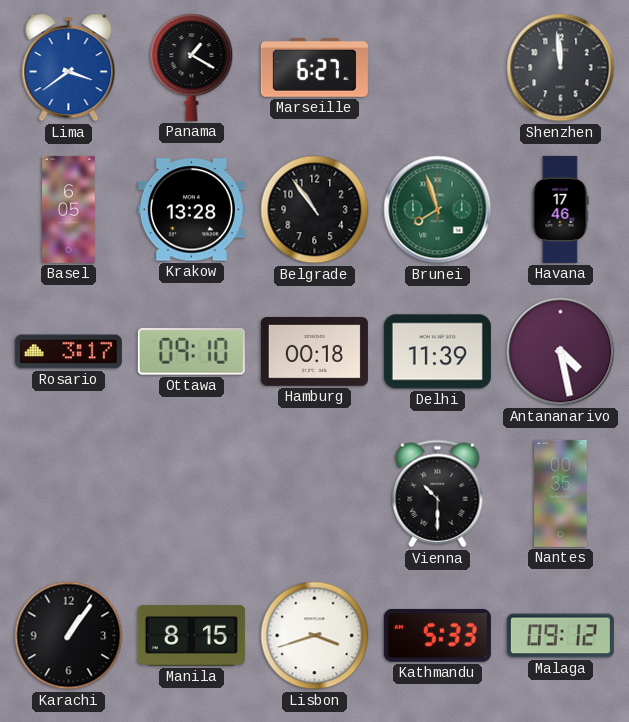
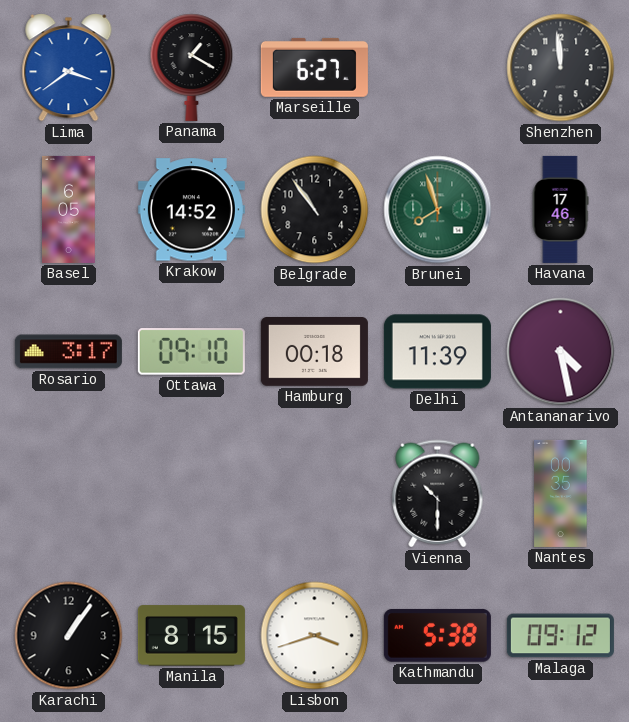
Krakow: 13:28 -> 14:52 (191, 210)
Kathmandu: 5:33 -> 5:38 (437, 635)
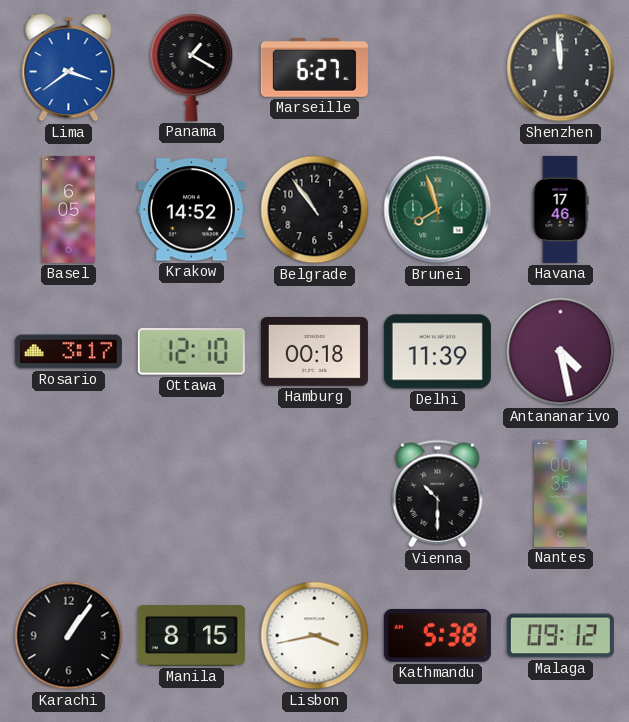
Ottawa: 09:10 -> 12:10 (191, 352)
Lisbon: 3:42 -> 3:43 (315, 636)
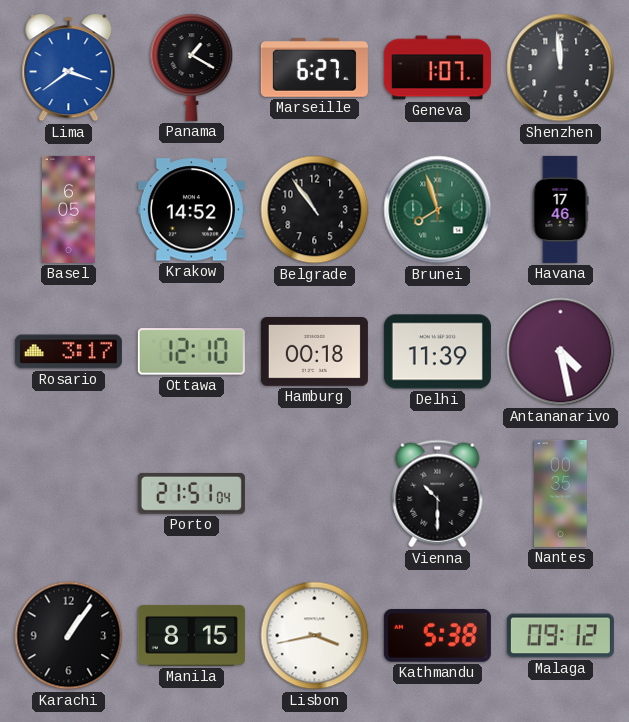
Geneva: none -> 1:07 (437, 68)
Porto: none -> 21:51 (191, 493)
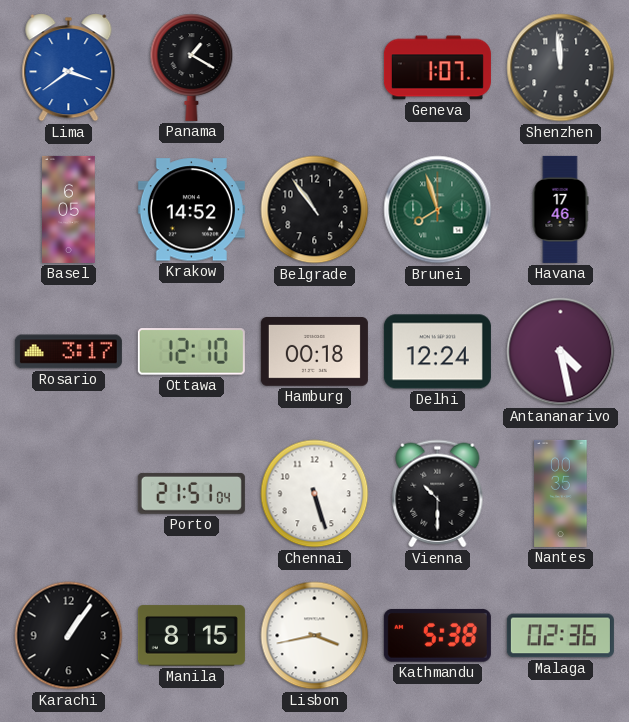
Marseille: 6:27 -> none (314, 67)
Delhi: 11:39 -> 12:24 (437, 352)
Chennai: none -> 5:27 (315, 494)
Malaga: 09:12 -> 02:36 (560, 636)
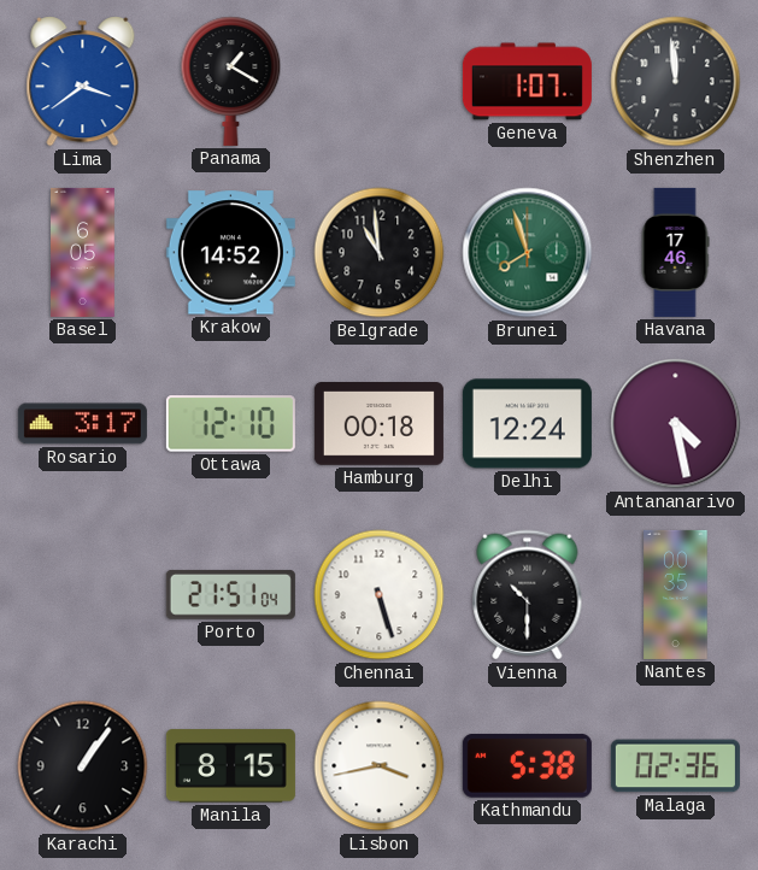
Belgrade: 10:54 -> 10:59 (380, 253)
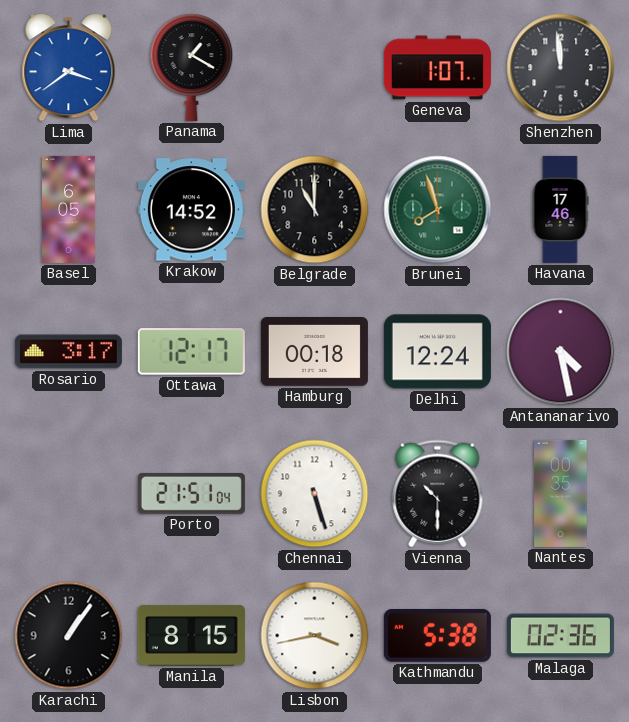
Belgrade: 10:59 -> 11:00 (315, 210)
Ottawa: 12:10 -> 12:17 (191, 352)
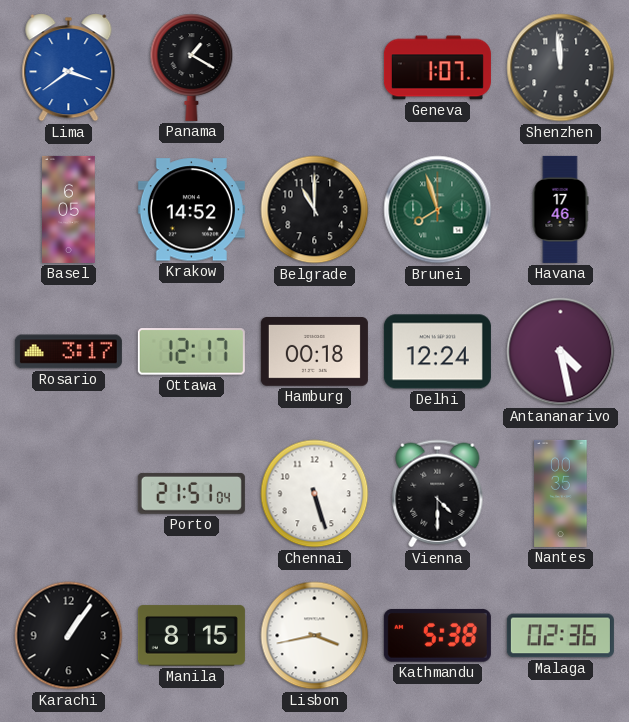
Vienna: 10:30 -> 4:30 (438, 494)
